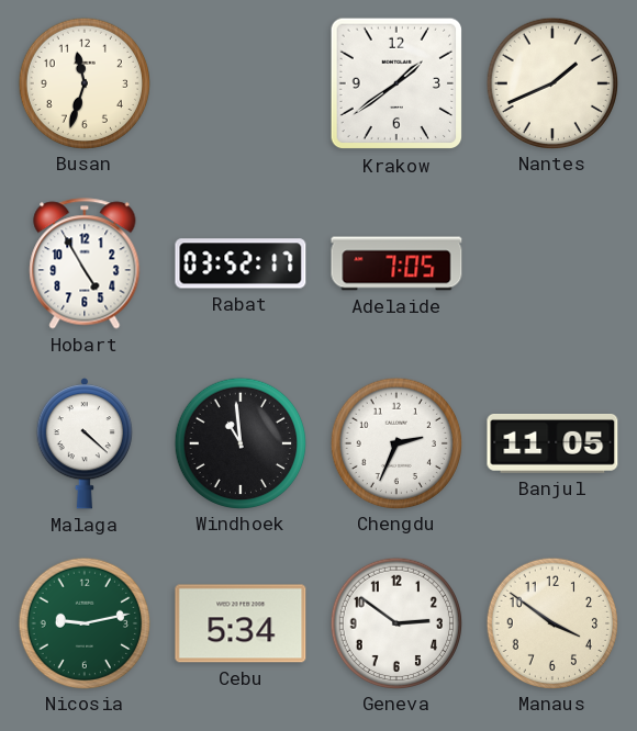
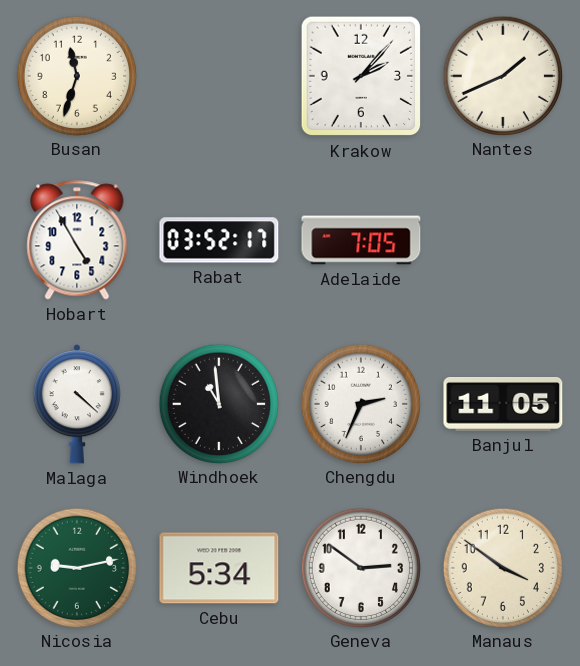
Krakow: 1:39 -> 2:07 (361, 76)
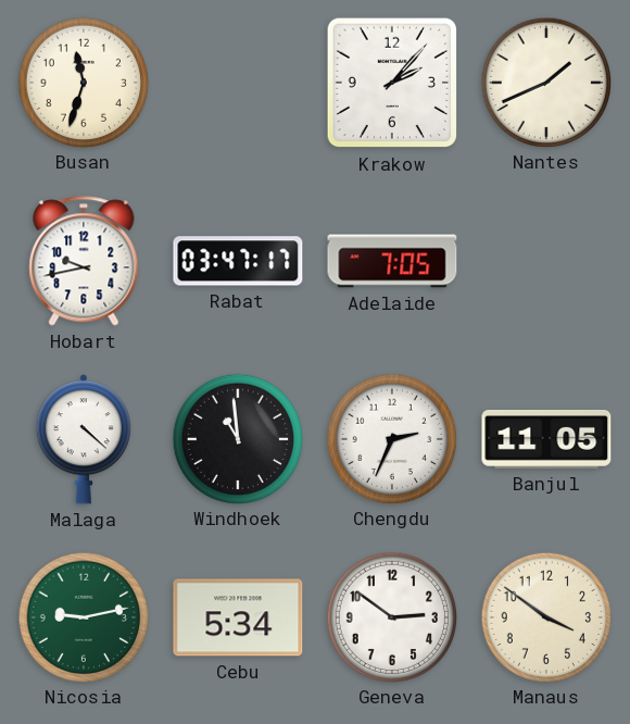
Hobart: 4:55 -> 9:43 (84, 261)
Rabat: 03:52 -> 03:47 (238, 261)
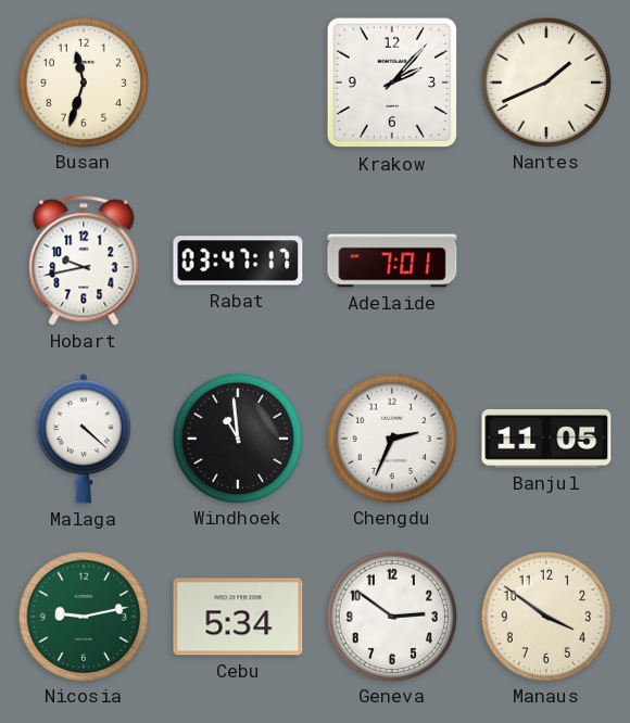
Adelaide: 7:05 -> 7:01 (392, 261)
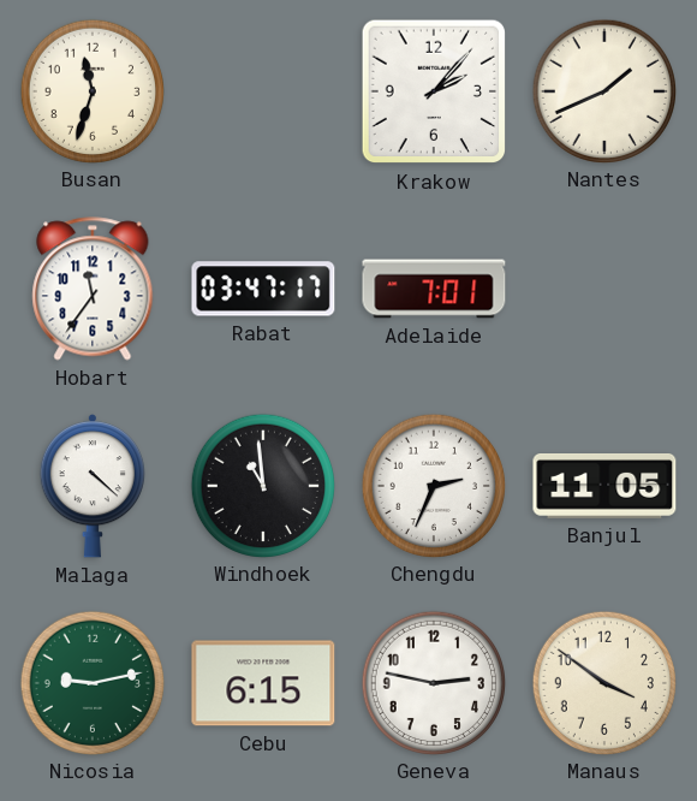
Hobart: 9:43 -> 11:36 (93, 289)
Cebu: 5:34 -> 6:15 (263, 683)
Geneva: 2:51 -> 2:47 (433, 682)
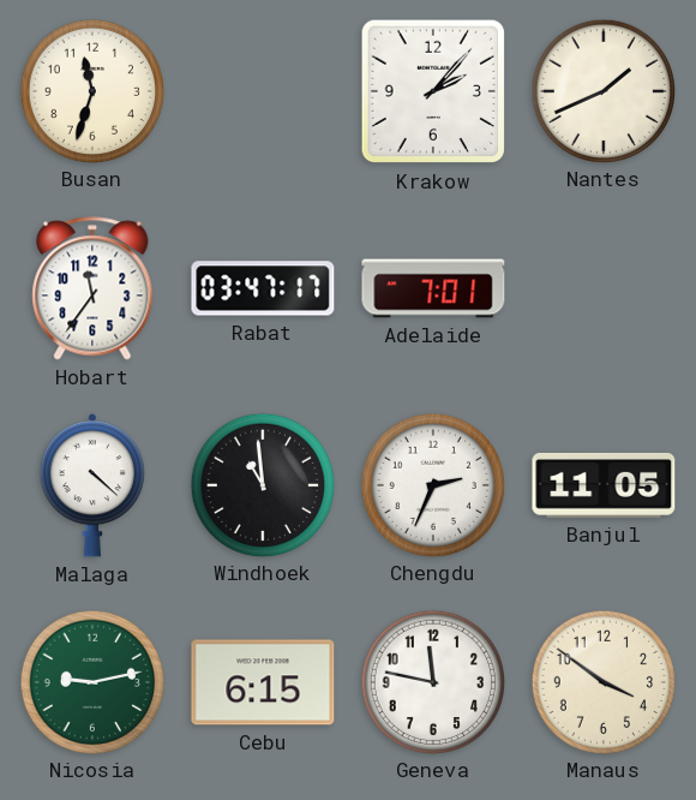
Geneva: 2:47 -> 11:47 (432, 681)
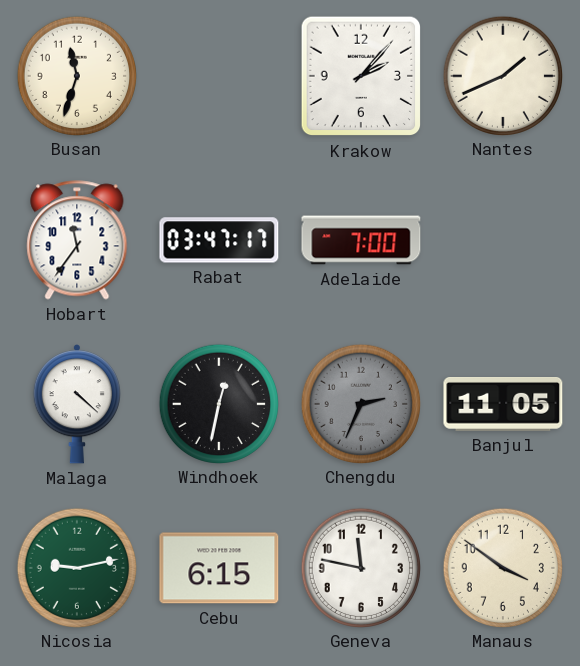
Adelaide: 7:01 -> 7:00 (361, 240)
Windhoek: 10:59 -> 12:32 (218, 403)
Chengdu dial: white -> grey (360, 403)
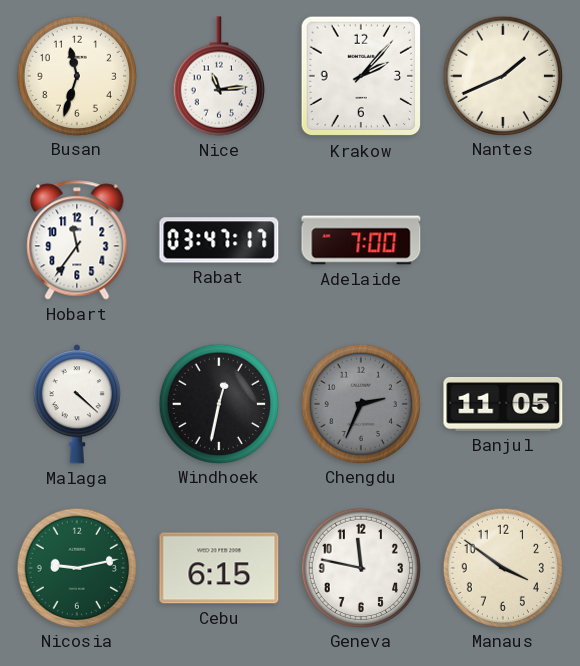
Nice: none -> 11:14 (219, 76)
